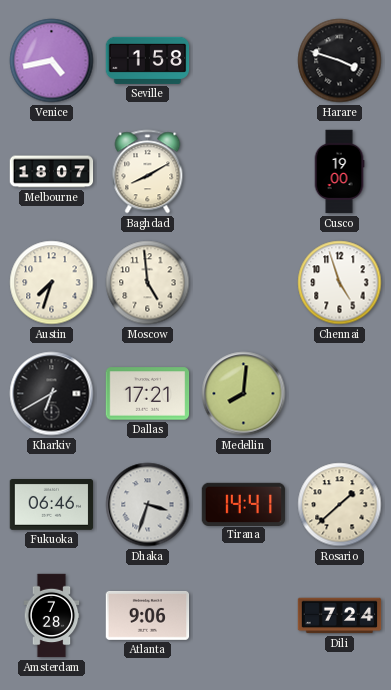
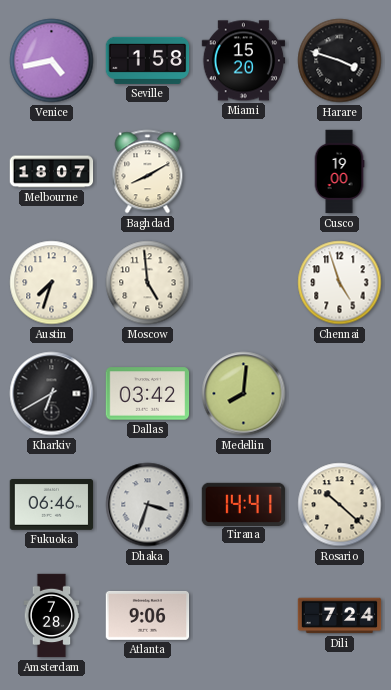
Miami: none -> 15:20 (244, 61)
Dallas: 17:21 -> 03:42 (148, 394)
Rosario: 1:38 -> 10:22 (340, 505)
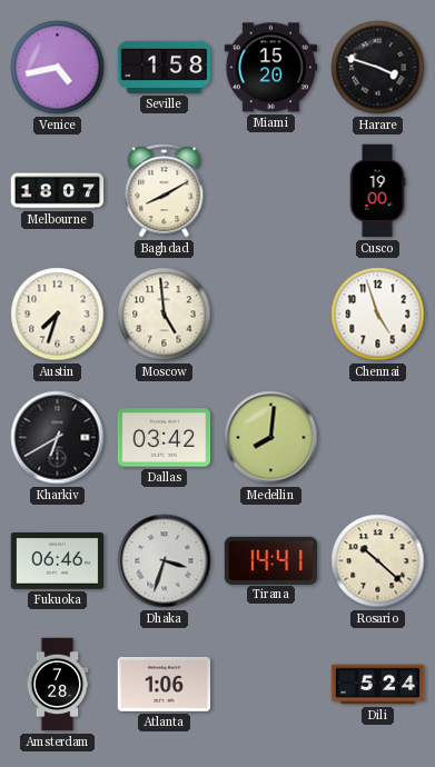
Atlanta: 9:06 -> 1:06 (165, 684)
Dili: 7:24 -> 5:24 (378, 685)
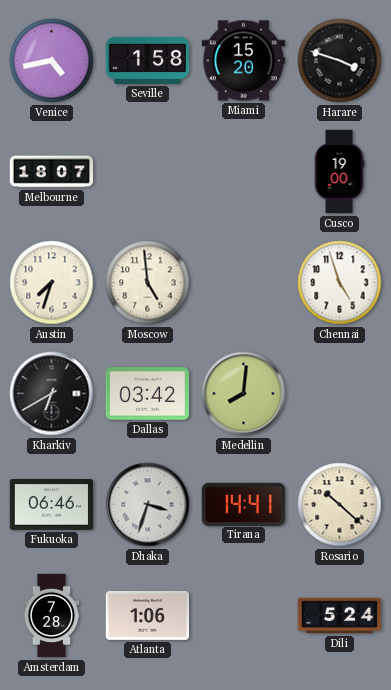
Baghdad: 8:10 -> none (165, 191)
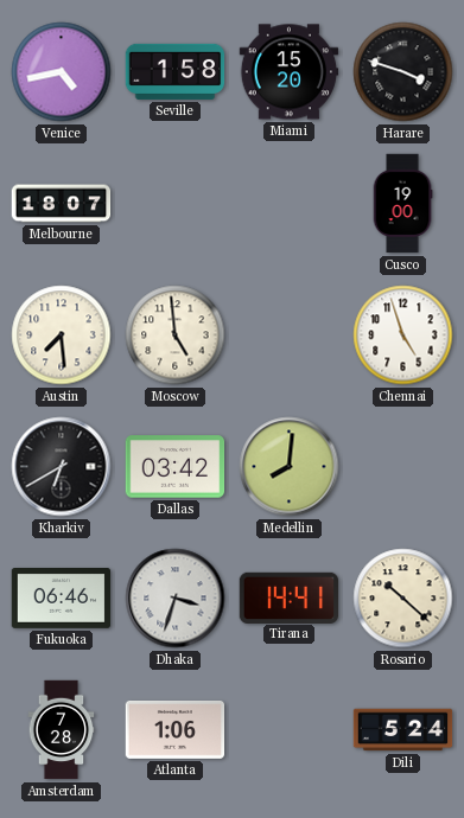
Austin: 7:33 -> 7:29 (62, 335)
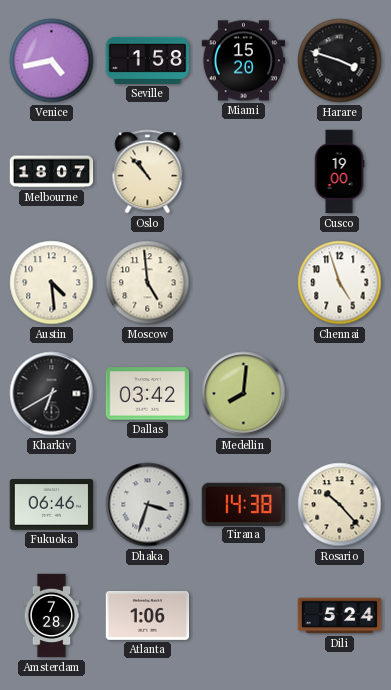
Oslo: none -> 10:53 (148, 172)
Austin: 7:29 -> 4:29 (52, 283)
Tirana: 14:41 -> 14:38 (244, 504)
Rosario: 10:22 -> 10:23 (340, 505)
